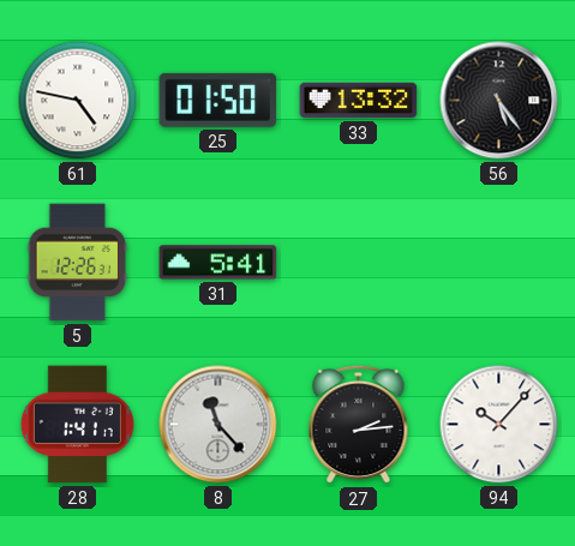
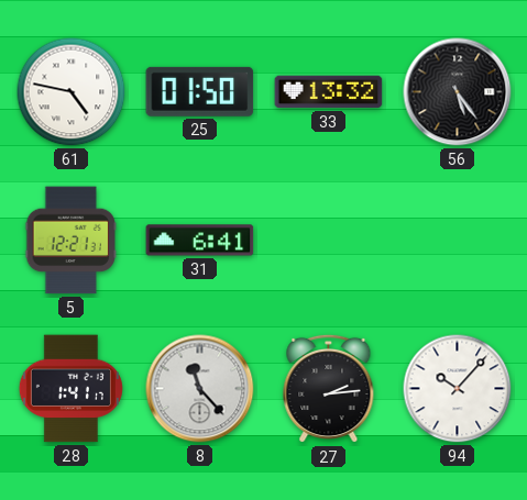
5: 12:26 -> 12:21 (70, 241)
31: 5:41 -> 6:41 (200, 241)
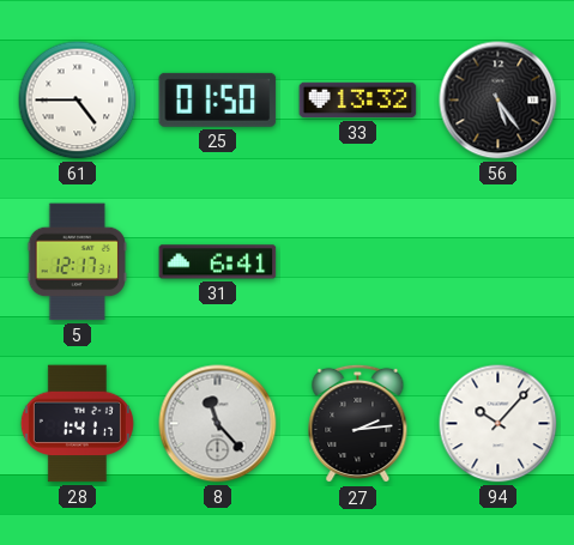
61: 4:47 -> 4:45 (78, 101)
5: 12:21 -> 12:17 (77, 262)
